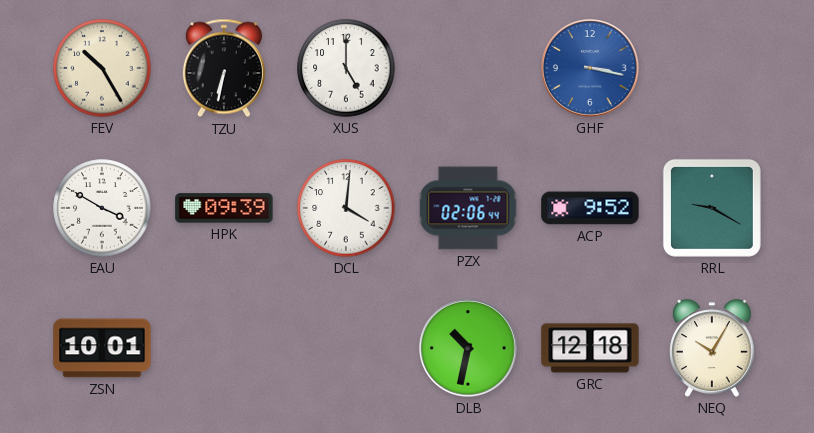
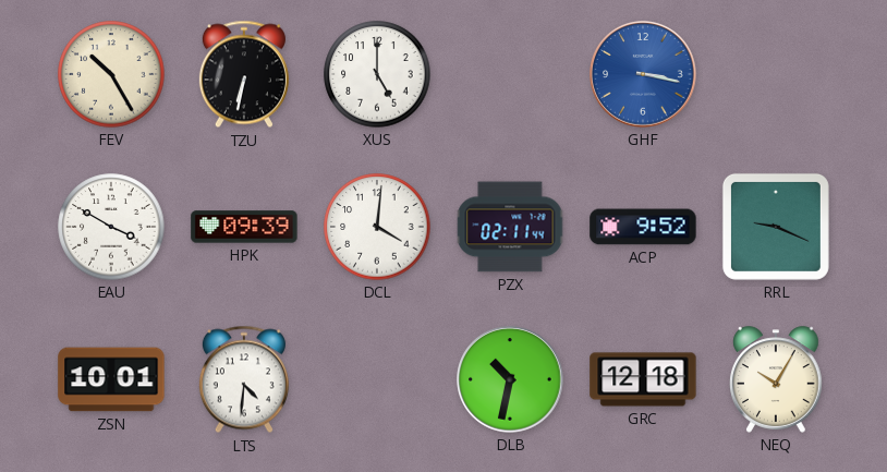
PZX: 02:06 -> 02:11 (510, 227)
RRL: 9:20 -> 9:19 (776, 227)
LTS: none -> 4:31 (244, 379)
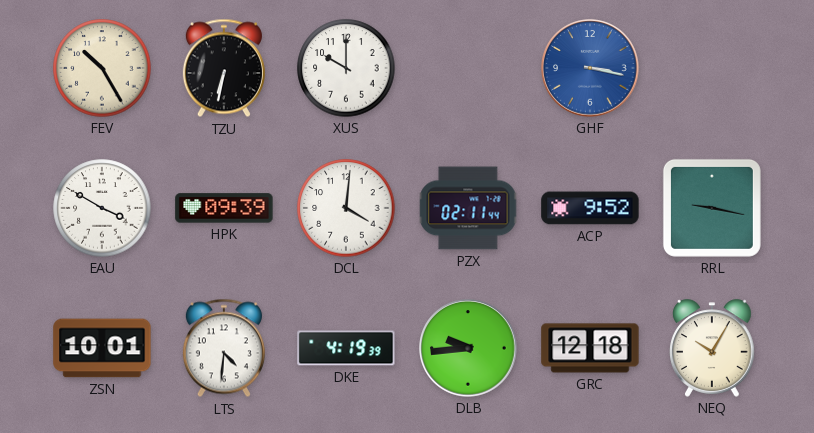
XUS: 5:00 -> 10:00 (346, 68)
RRL: 9:19 -> 9:17 (712, 208)
DKE: none -> 4:19 (346, 348)
DLB: 10:32 -> 9:44 (468, 348)
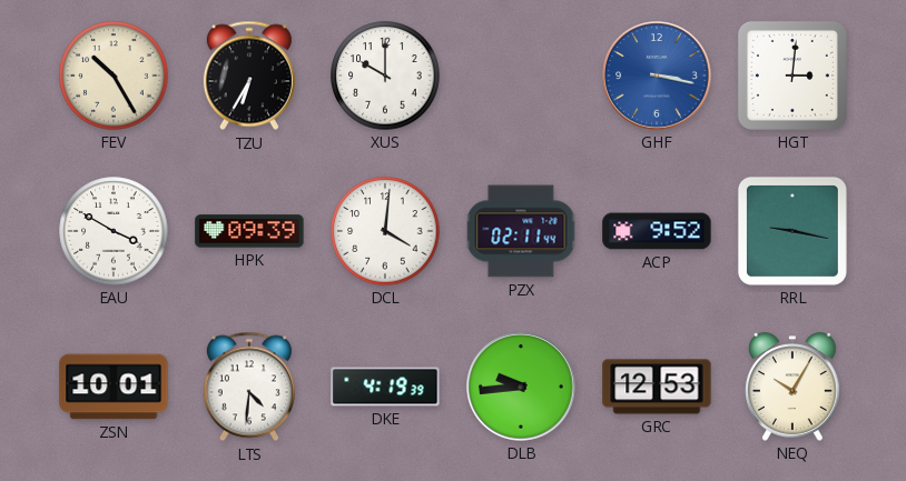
TZU: 6:32 -> 6:35 (249, 76)
HGT: none -> 3:01 (792, 76)
GRC: 12:18 -> 12:53 (657, 387)
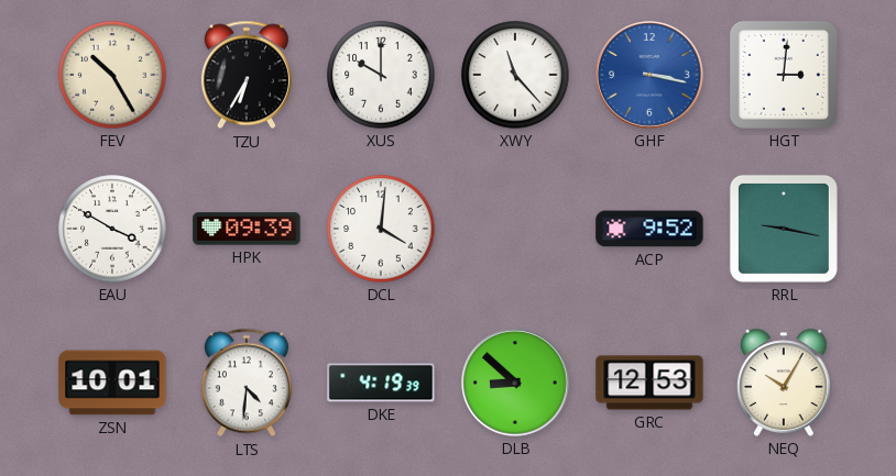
XWY: none -> 11:23 (515, 75)
PZX: 02:11 -> none (521, 231)
DLB: 9:44 -> 8:52 (515, 383)
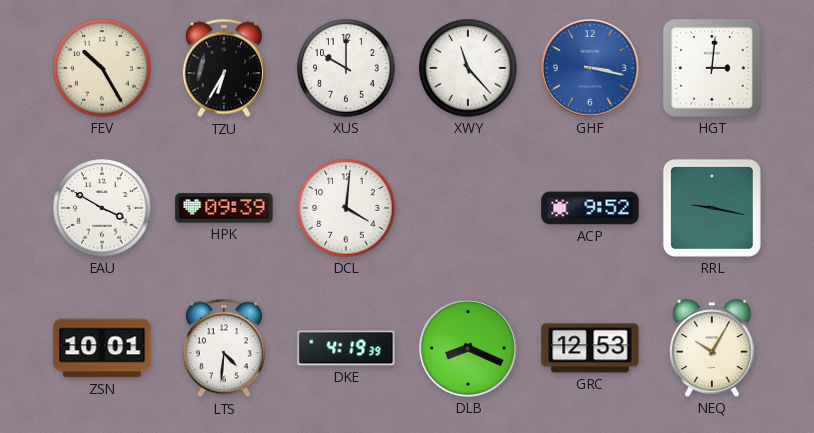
DLB: 8:52 -> 8:19 (468, 348)
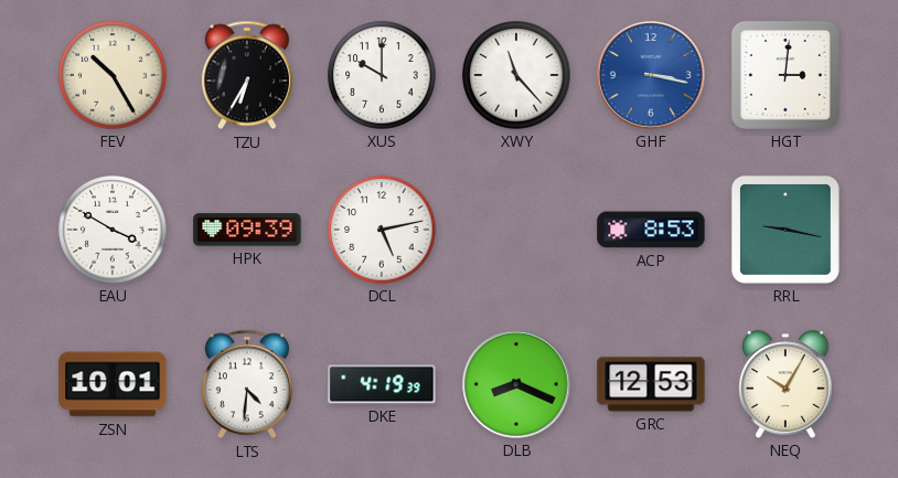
DCL: 4:01 -> 5:13 (382, 230)
ACP: 9:52 -> 8:53 (651, 230)
